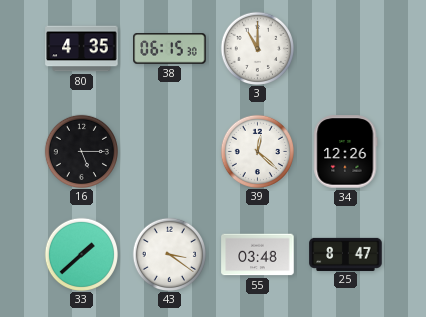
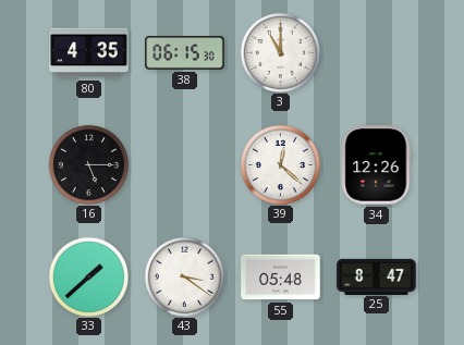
55: 03:48 -> 05:48 (281, 278)
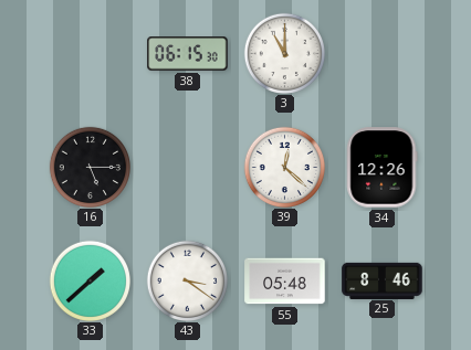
80: 4:35 -> none (89, 53)
25: 8:47 -> 8:46 (383, 280)
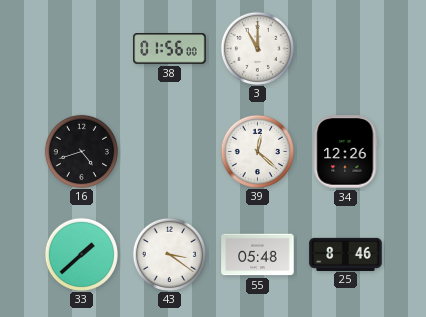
38: 06:15 -> 01:56 (170, 49)
16: 5:15 -> 4:42 (81, 151)
